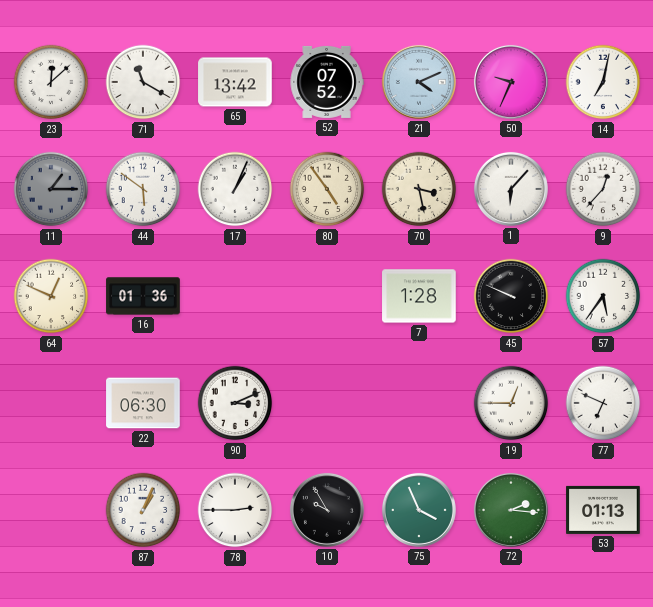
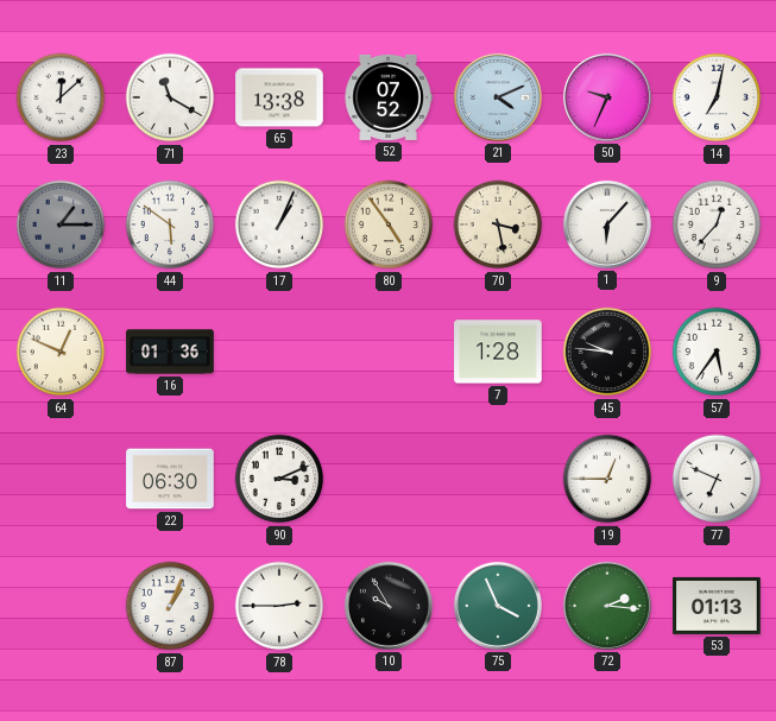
65: 13:42 -> 13:38 (279, 97)
45: 9:49 -> 9:46 (607, 352)
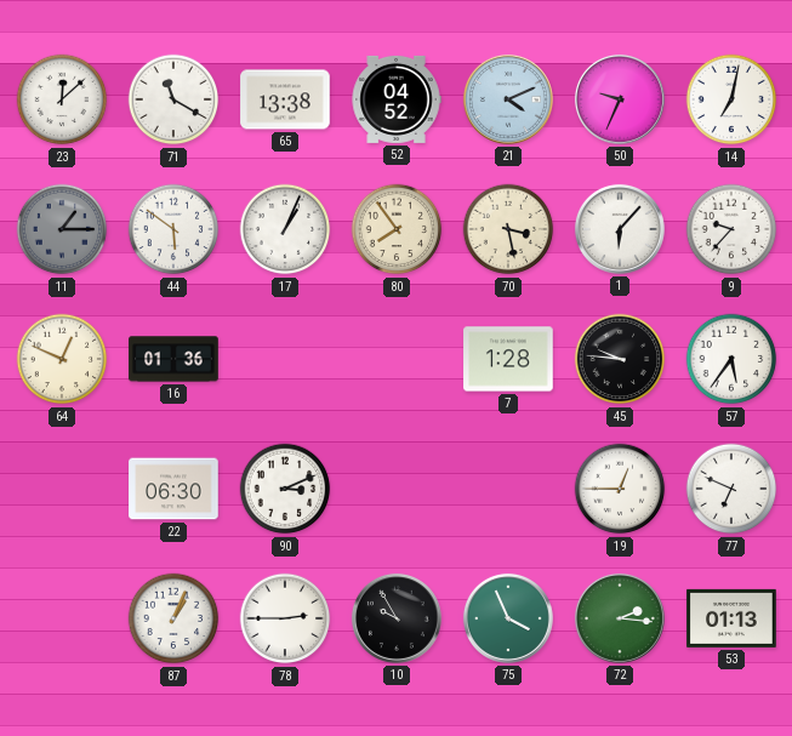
52: 07:52 -> 04:52 (397, 99)
80: 4:54 -> 7:54 (397, 229)
9: 12:37 -> 9:37 (731, 229)
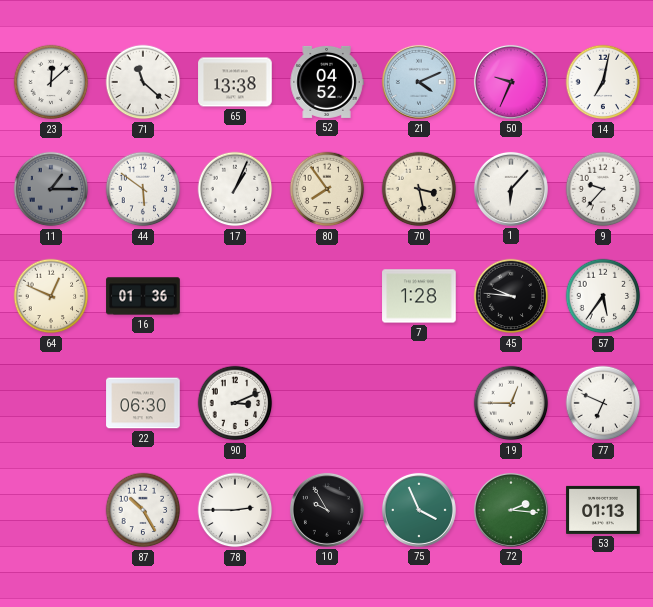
71: 11:20 -> 11:22 (143, 82)
87: 1:04 -> 10:25 (143, 510)
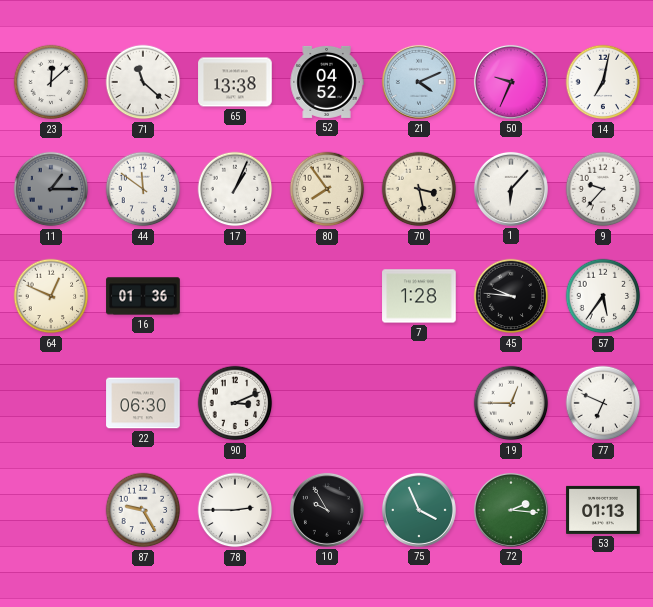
44: 5:51 -> 11:51 (143, 189)
87: 10:25 -> 9:25 (143, 510)
